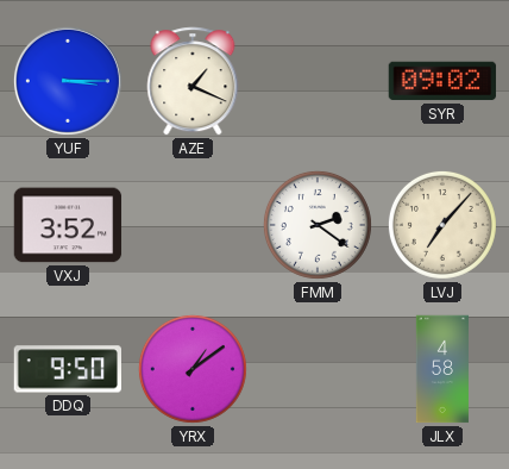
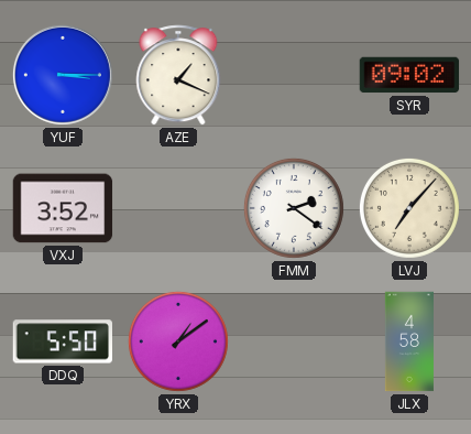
DDQ: 9:50 -> 5:50 (62, 341)
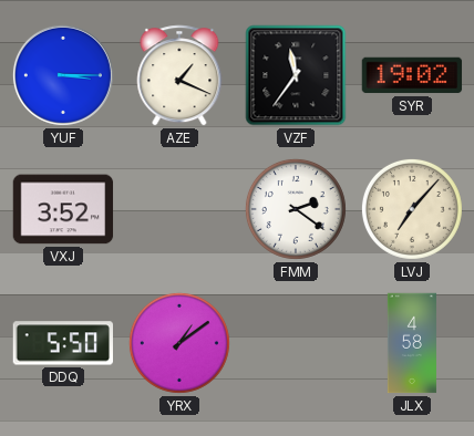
VZF: none -> 11:36 (296, 75)
SYR: 09:02 -> 19:02 (412, 75)
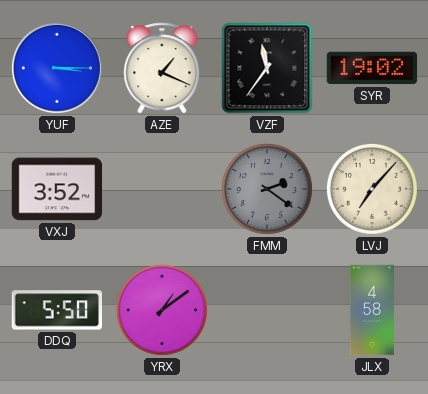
FMM dial: white -> grey (267, 189)
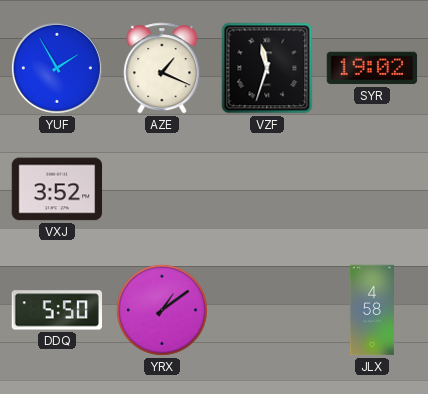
YUF: 3:15 -> 1:55 (57, 68)
VZF: 11:36 -> 11:33 (267, 68)
FMM: 2:21 -> none (267, 189)
LVJ: 7:07 -> none (372, 189)
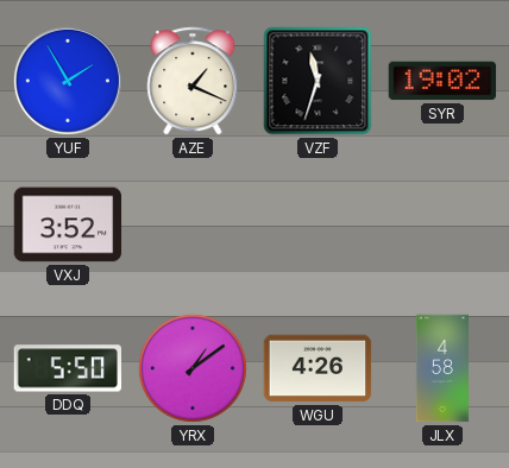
WGU: none -> 4:26 (318, 368)
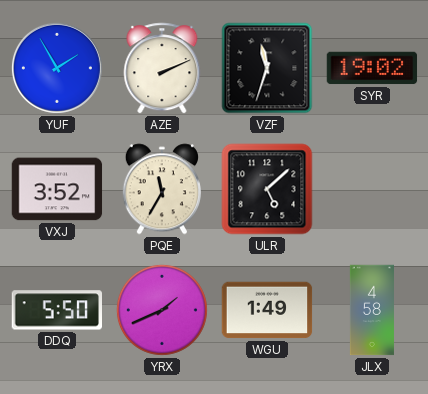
AZE: 1:19 -> 2:11 (162, 68)
PQE: none -> 11:35 (162, 189)
ULR: none -> 5:08 (267, 189)
YRX: 1:09 -> 1:41 (162, 310)
WGU: 4:26 -> 1:49 (267, 310)
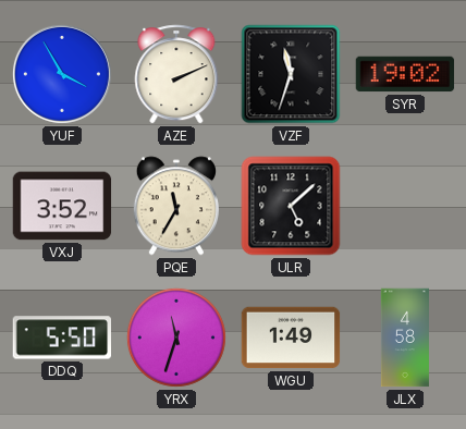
YUF: 1:55 -> 3:55 (62, 74)
YRX: 1:41 -> 11:33 (176, 338)
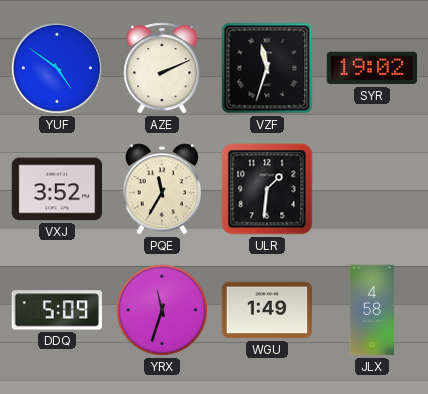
YUF: 3:55 -> 4:51 (57, 68)
ULR: 5:08 -> 1:31 (267, 189)
DDQ: 5:50 -> 5:09 (56, 310)
